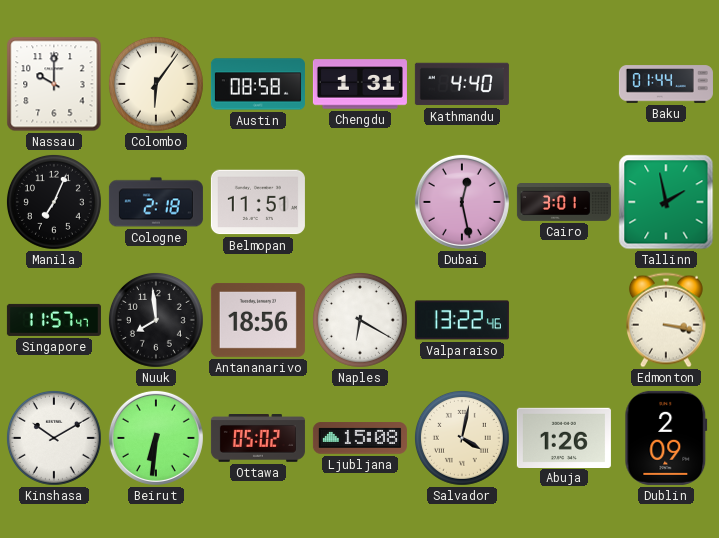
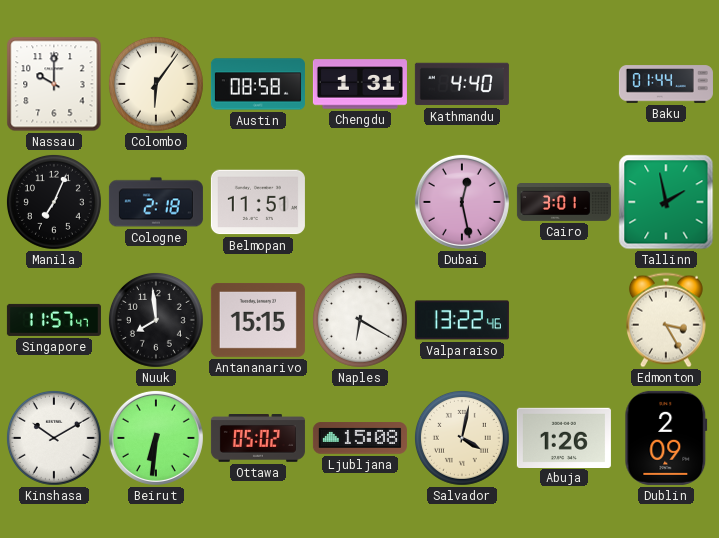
Antananarivo: 18:56 -> 15:15 (258, 320)
Edmonton: 3:17 -> 3:25 (666, 320)
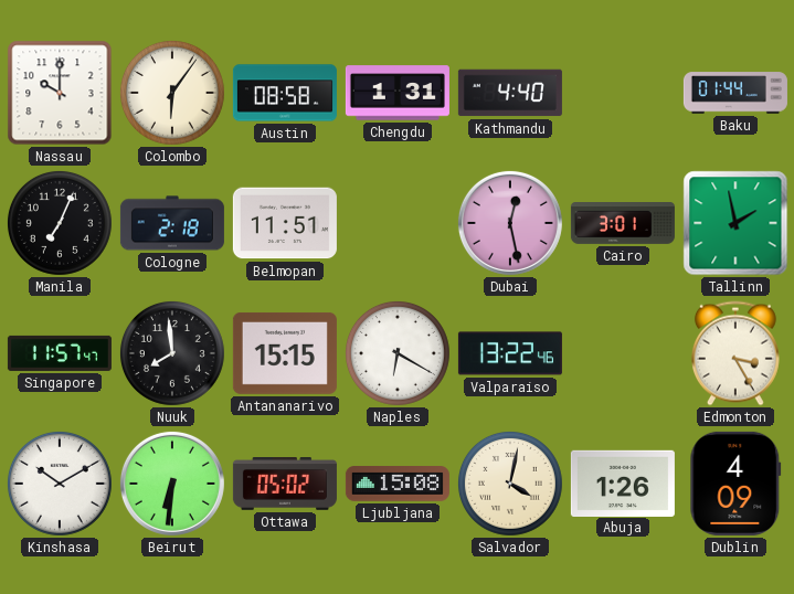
Dublin: 2:09 -> 4:09 (735, 484)
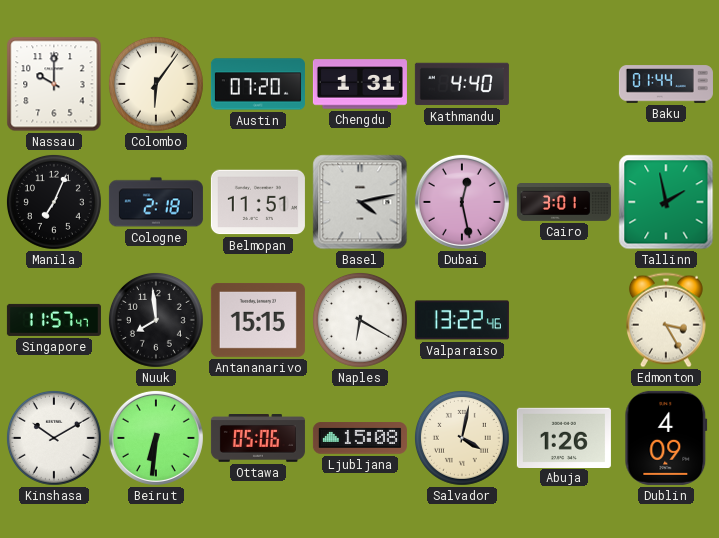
Austin: 08:58 -> 07:20 (258, 84)
Basel: none -> 4:13 (360, 202)
Ottawa: 05:02 -> 05:06 (258, 439)
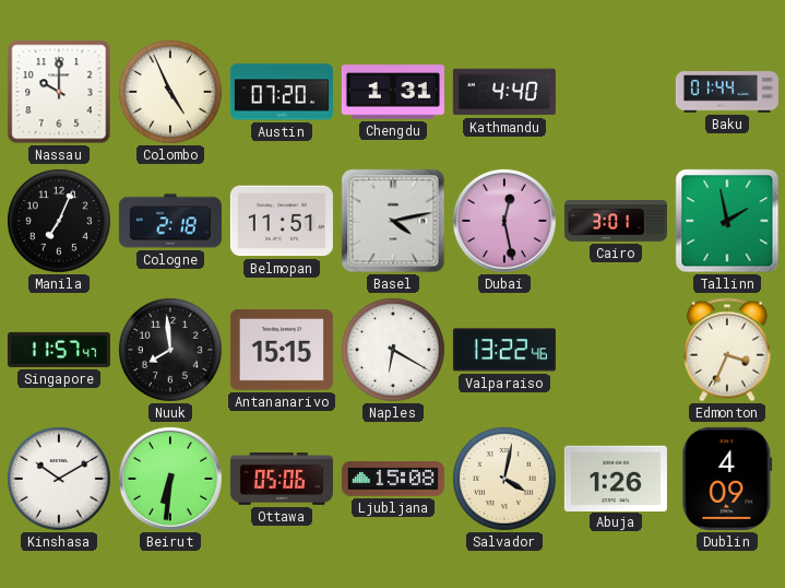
Colombo: 6:06 -> 4:56 (170, 92)
Edmonton: 3:25 -> 3:34 (727, 350)
